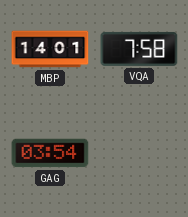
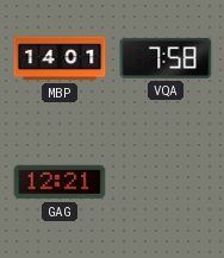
GAG: 03:54 -> 12:21 (60, 182)
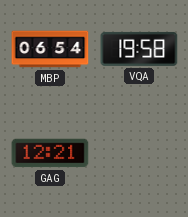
MBP: 14:01 -> 06:54 (50, 49)
VQA: 7:58 -> 19:58 (139, 49)
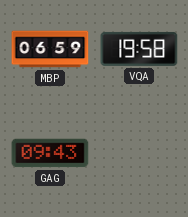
MBP: 06:54 -> 06:59 (50, 49)
GAG: 12:21 -> 09:43 (50, 153)
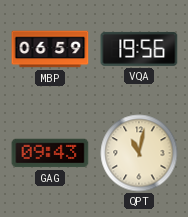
VQA: 19:58 -> 19:56 (139, 49)
QPT: none -> 11:02 (139, 153)
